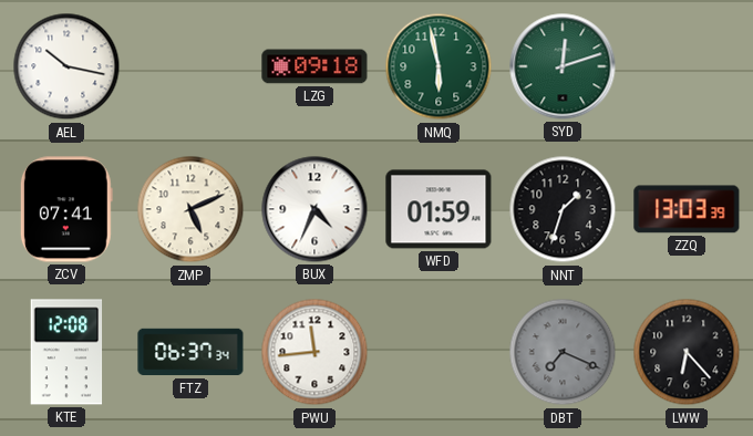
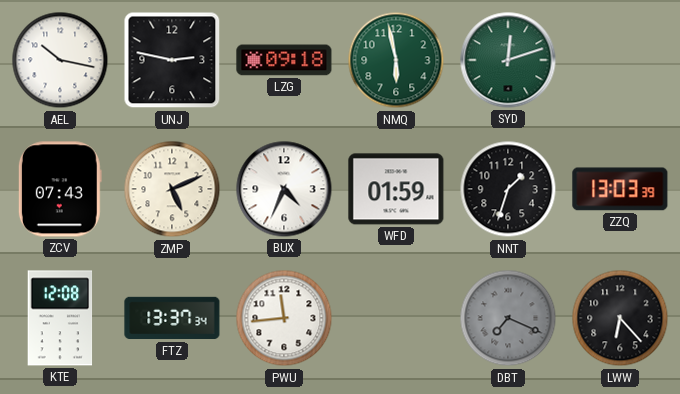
UNJ: none -> 2:47 (172, 60)
ZCV: 07:41 -> 07:43 (60, 189)
FTZ: 06:37 -> 13:37 (172, 318)
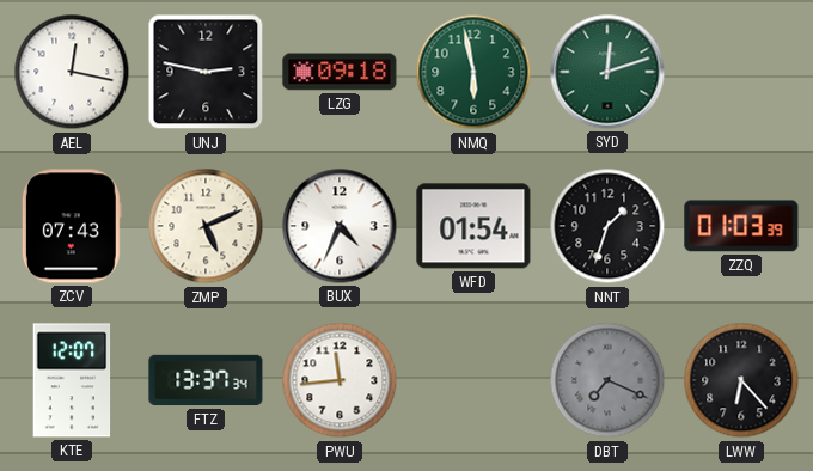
AEL: 10:17 -> 12:17 (72, 72)
WFD: 01:59 -> 01:54 (473, 226)
ZZQ: 13:03 -> 01:03 (741, 226)
KTE: 12:08 -> 12:07 (72, 380)
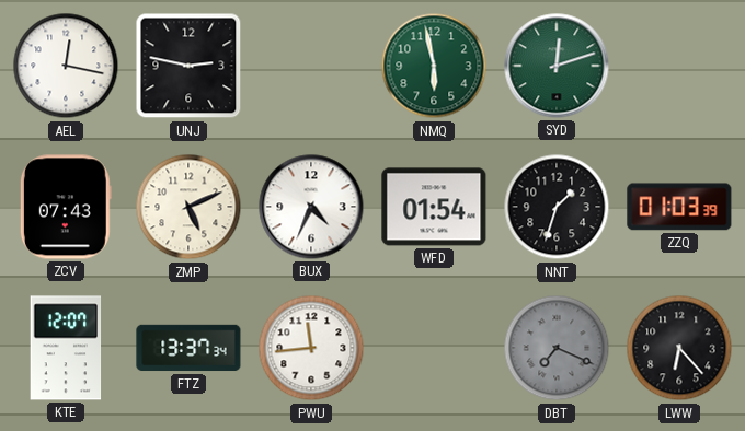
LZG: 09:18 -> none (340, 72)
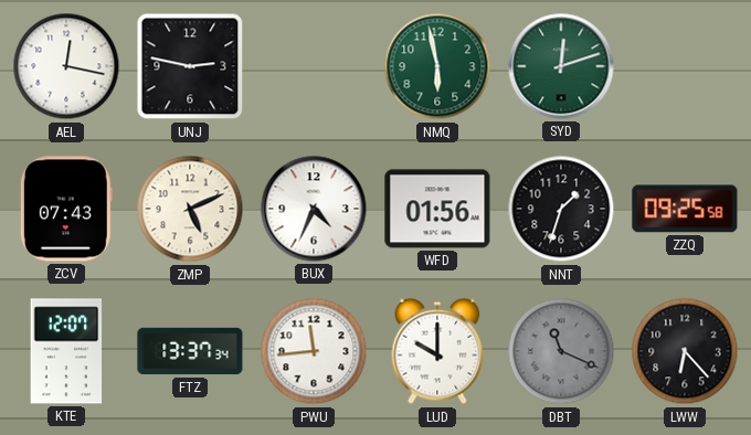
WFD: 01:54 -> 01:56 (437, 209)
ZZQ: 01:03 -> 09:25 (685, 209)
LUD: none -> 10:00 (437, 351)
DBT: 7:19 -> 11:19 (561, 351)
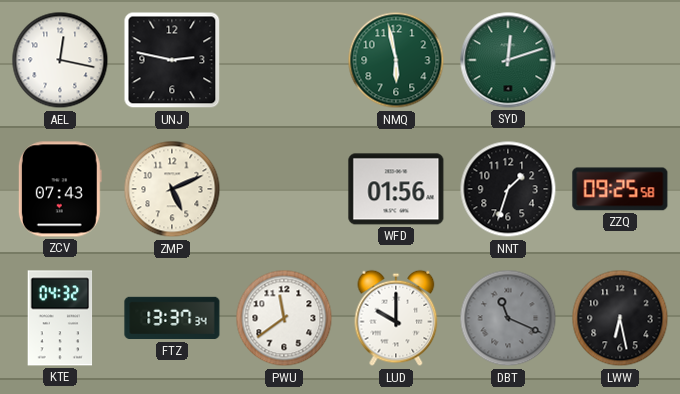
BUX: 4:34 -> none (314, 209)
KTE: 12:07 -> 04:32 (60, 318)
PWU: 11:44 -> 11:39 (284, 318)
LWW: 6:23 -> 6:28 (620, 318)
